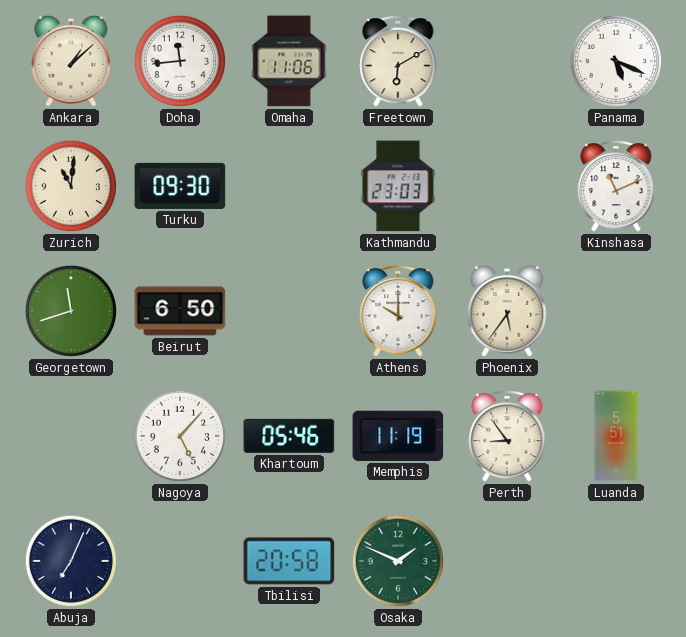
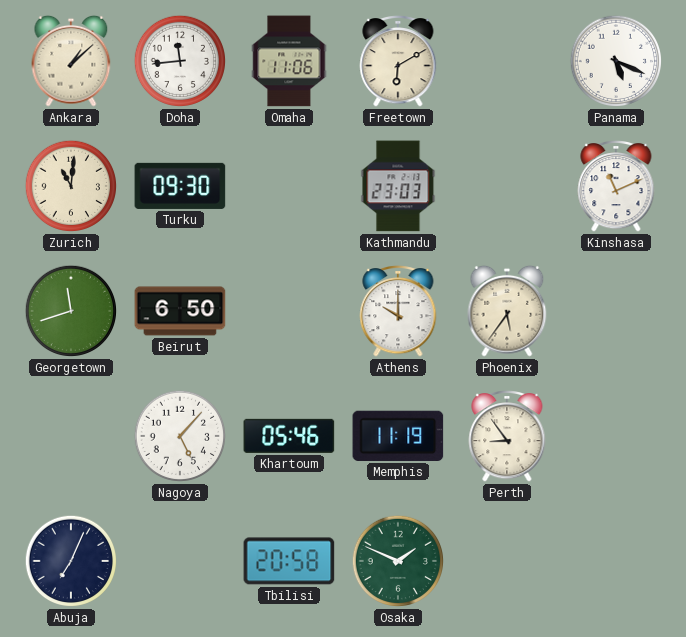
Luanda: 5:51 -> none (616, 436)
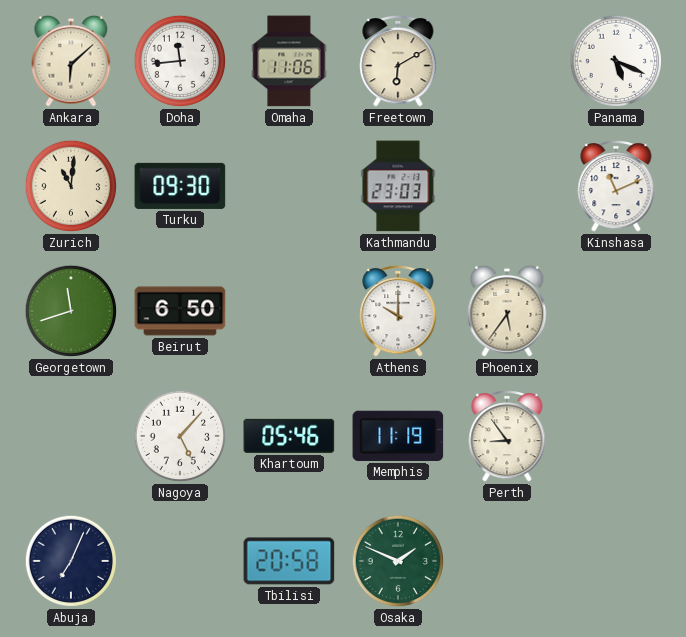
Ankara: 1:08 -> 6:08 (71, 61)
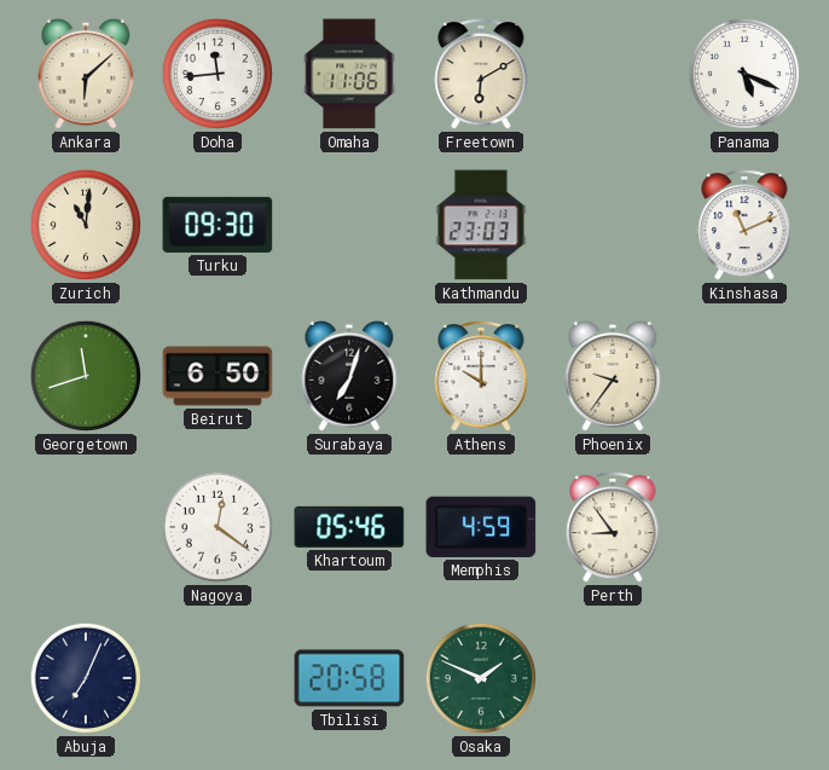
Surabaya: none -> 7:03 (349, 376)
Phoenix: 5:36 -> 9:36 (613, 376)
Nagoya: 5:07 -> 12:21 (216, 527)
Memphis: 11:19 -> 4:59 (481, 527)
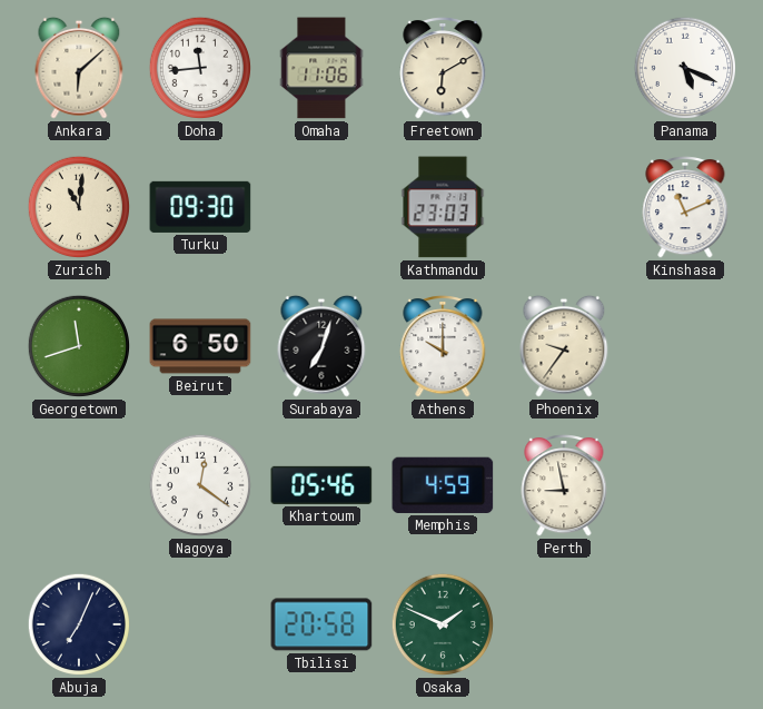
Perth: 8:54 -> 8:58 (564, 486)
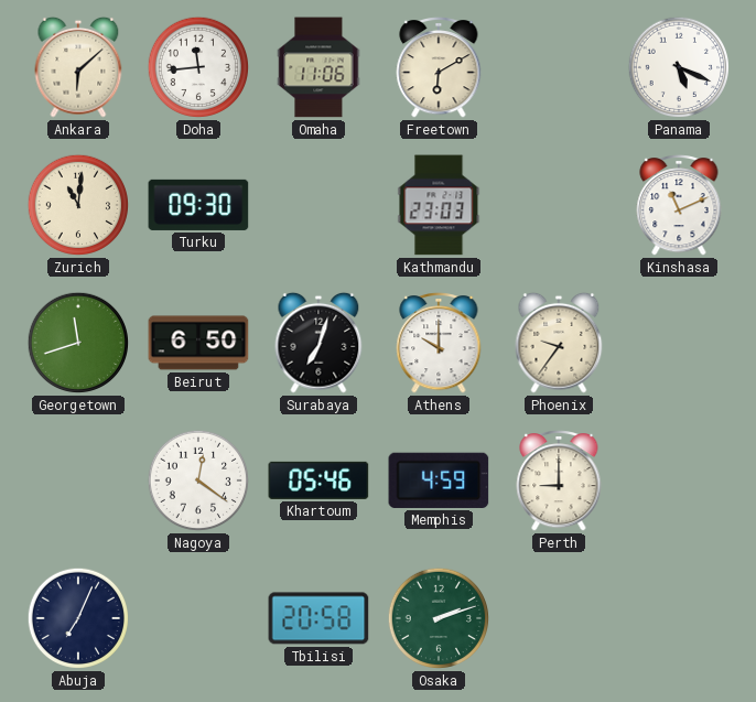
Perth: 8:58 -> 9:00 (559, 482)
Osaka: 1:49 -> 2:12 (438, 618)
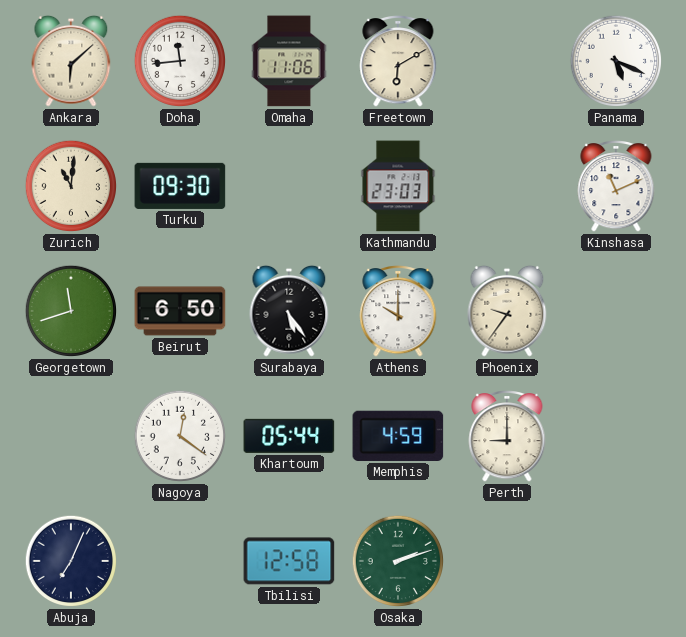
Surabaya: 7:03 -> 5:24 (289, 311)
Khartoum: 05:46 -> 05:44 (289, 436)
Tbilisi: 20:58 -> 12:58 (289, 561)
